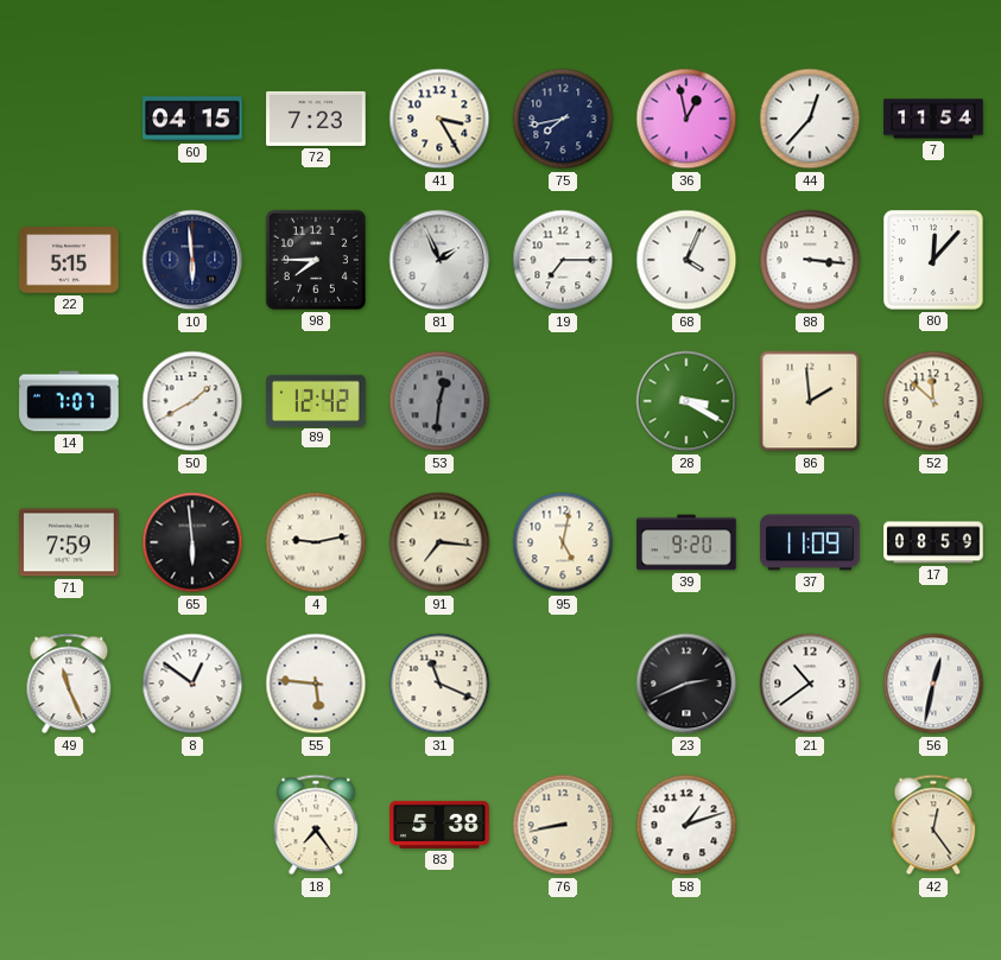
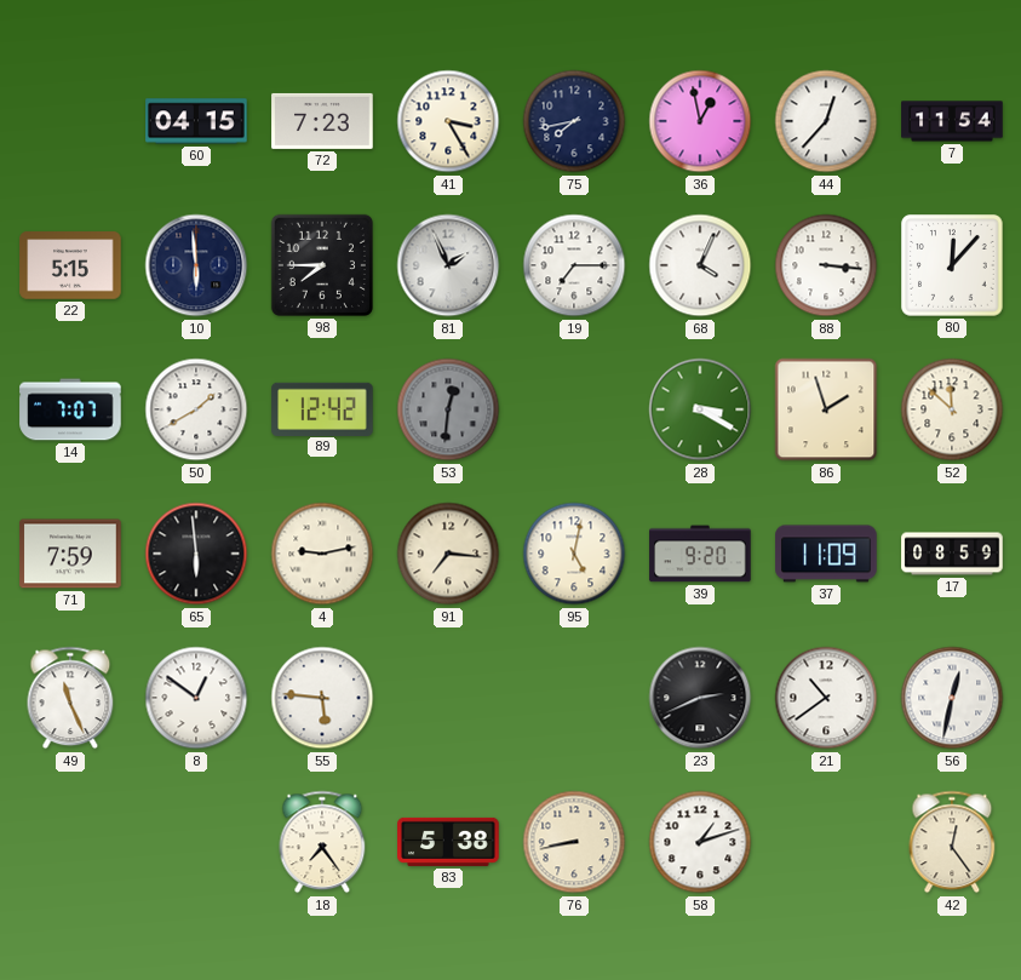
86: 1:59 -> 1:57 (826, 409)
31: 11:19 -> none (439, 684)
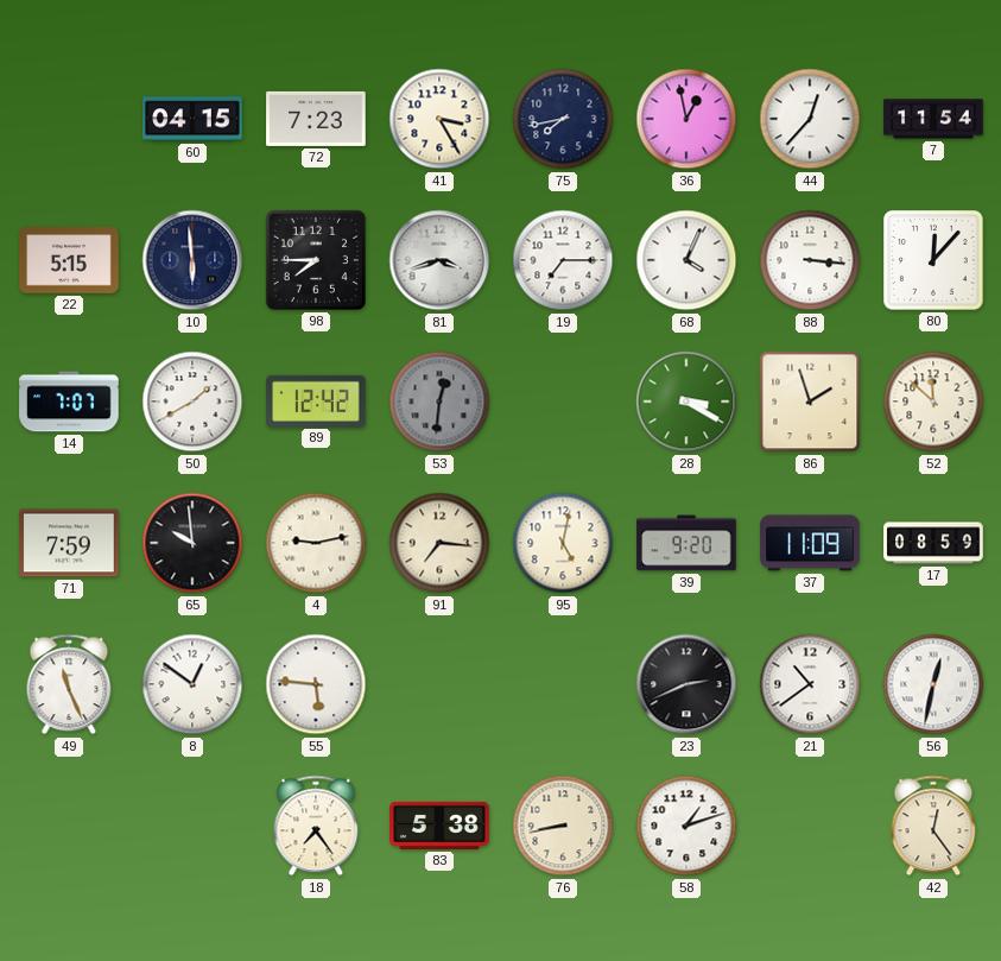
81: 1:56 -> 3:42 (439, 260)
65: 5:59 -> 9:59 (192, 543)
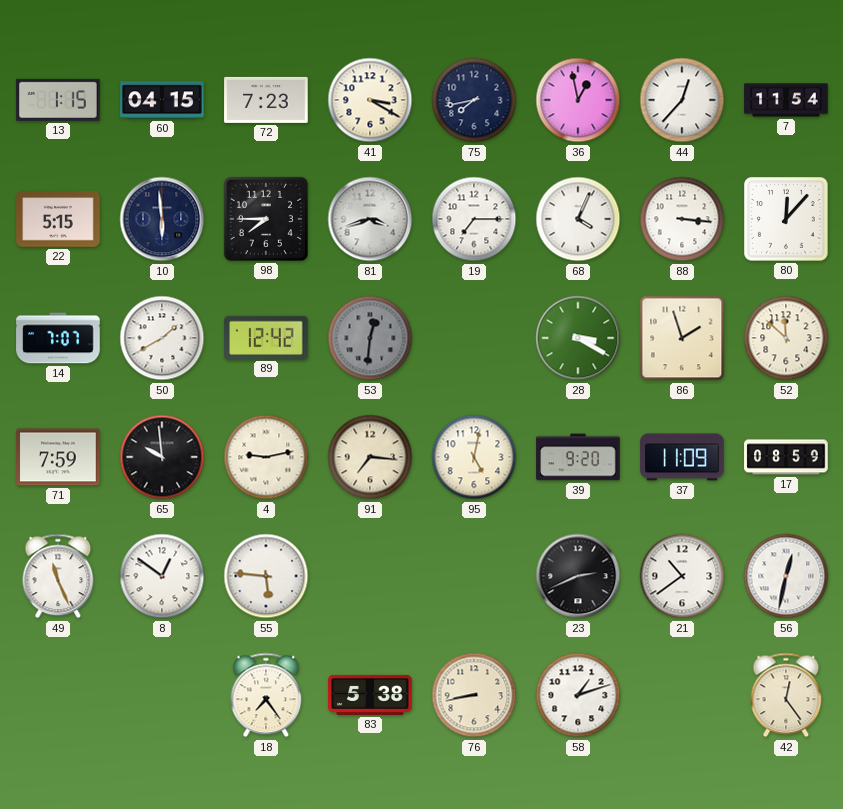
13: none -> 1:15 (58, 100)
41: 3:25 -> 3:20 (370, 100)
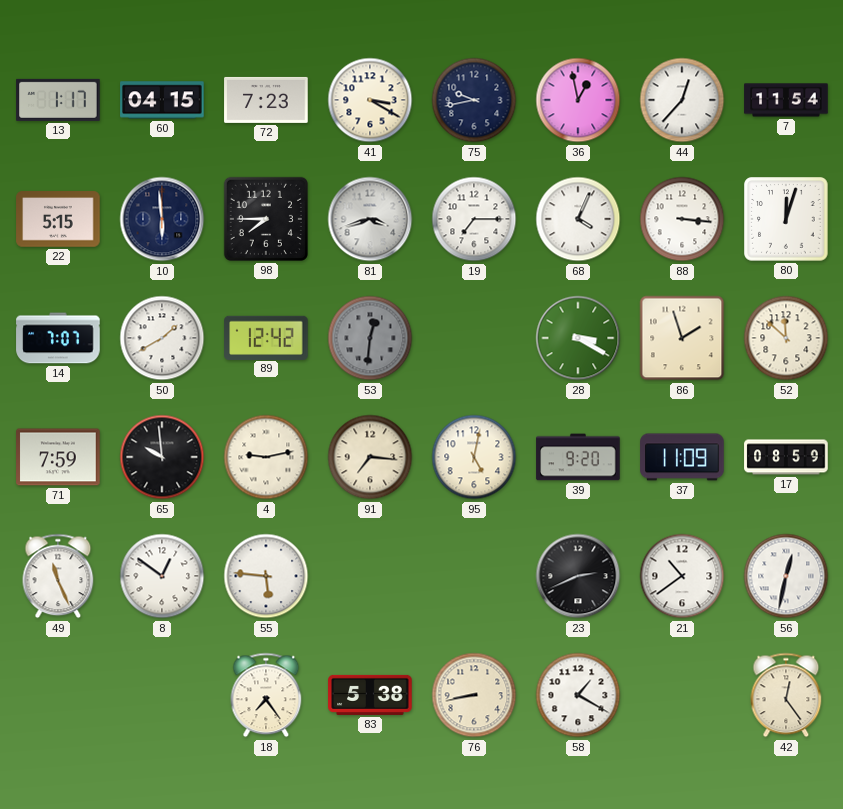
13: 1:15 -> 1:17 (58, 100)
75: 7:43 -> 9:43 (474, 100)
80: 12:07 -> 12:03 (786, 219)
58: 1:12 -> 1:20 (578, 695)
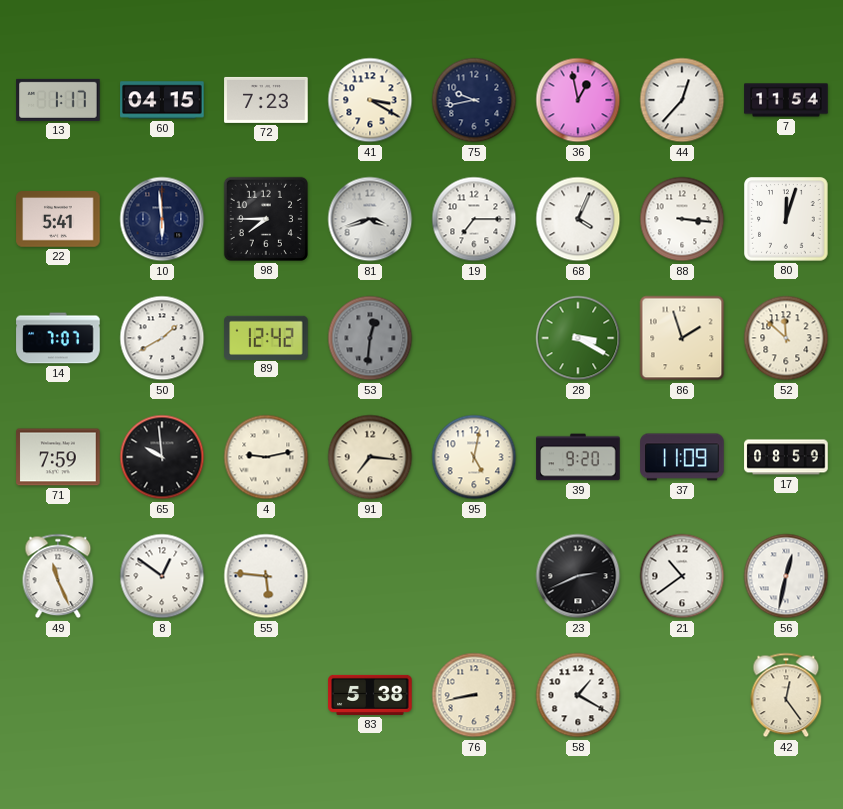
22: 5:15 -> 5:41 (58, 219)
18: 7:24 -> none (266, 695)
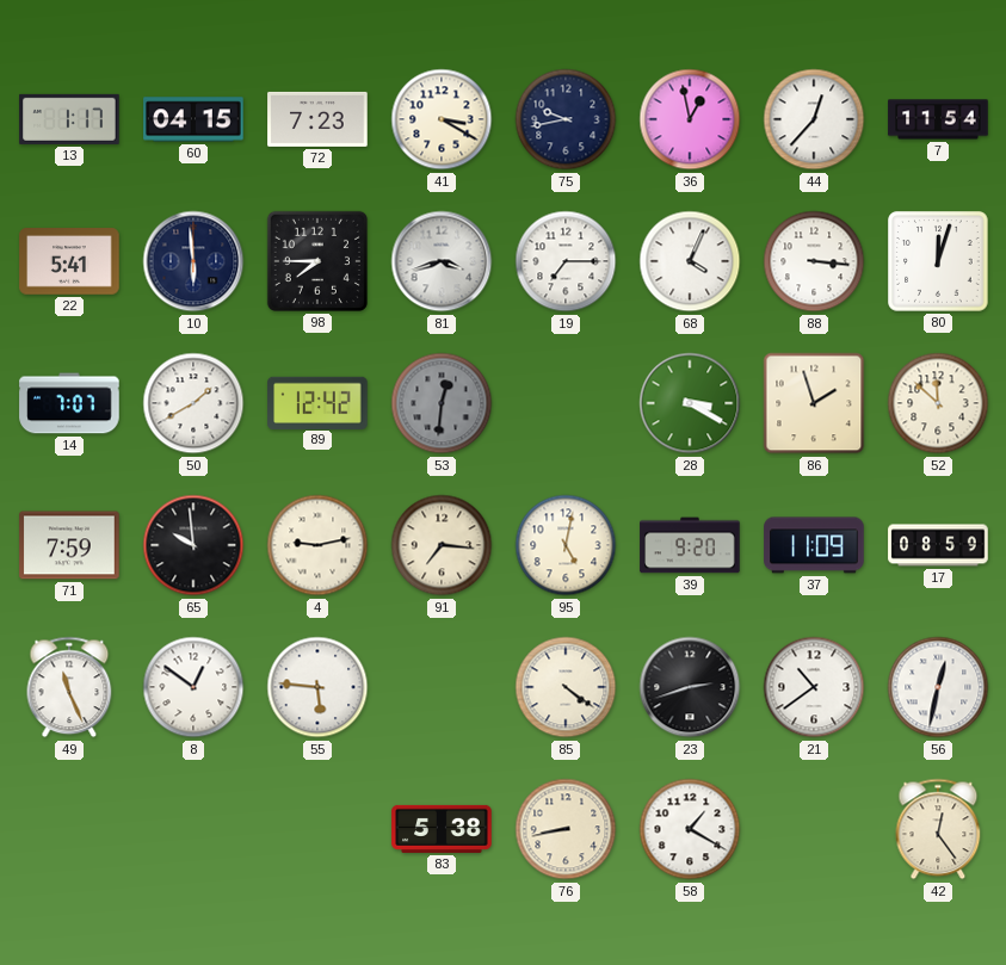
85: none -> 4:21 (566, 687)
23: 2:41 -> 2:42 (690, 687)
